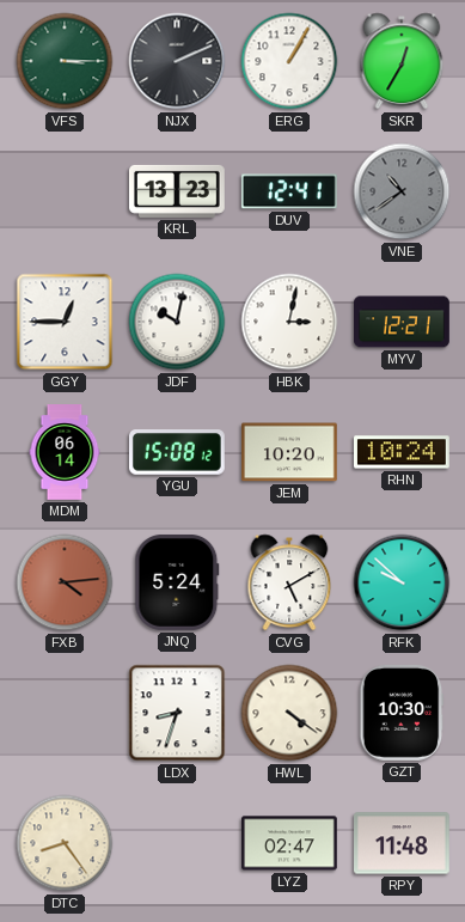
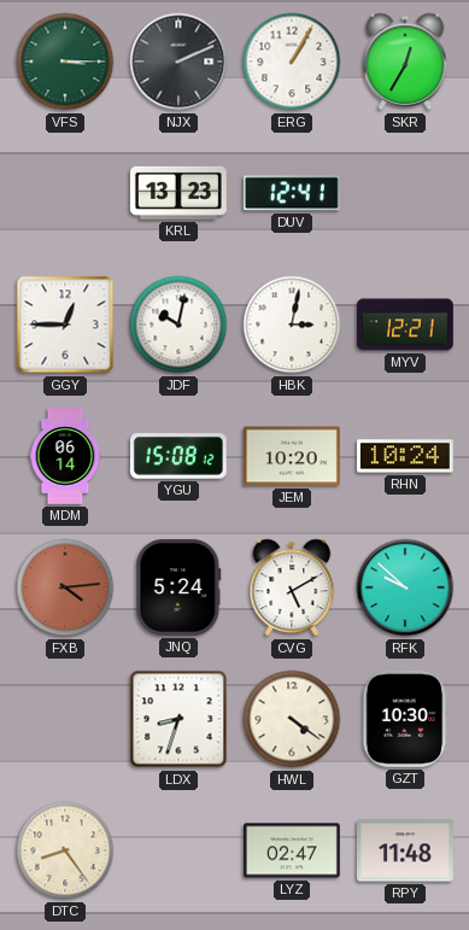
VNE: 10:39 -> none (402, 191)
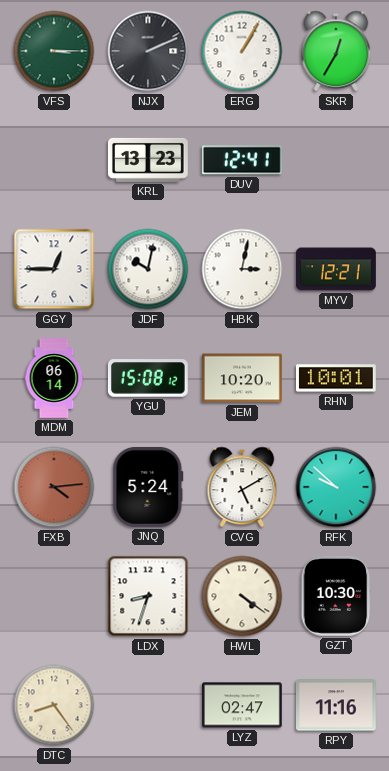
RHN: 10:24 -> 10:01 (337, 378)
RPY: 11:48 -> 11:16 (337, 705)
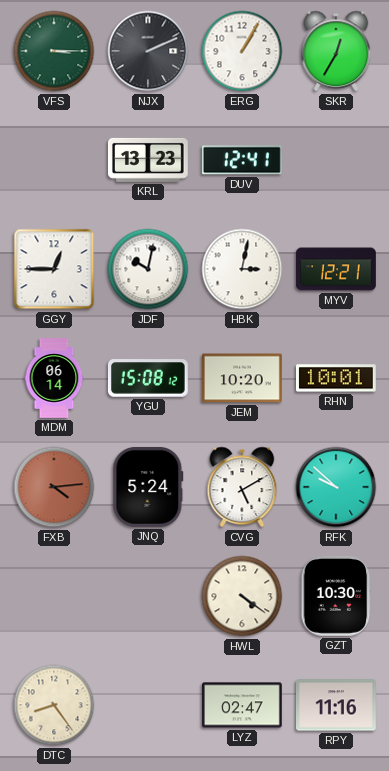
LDX: 8:33 -> none (148, 596)
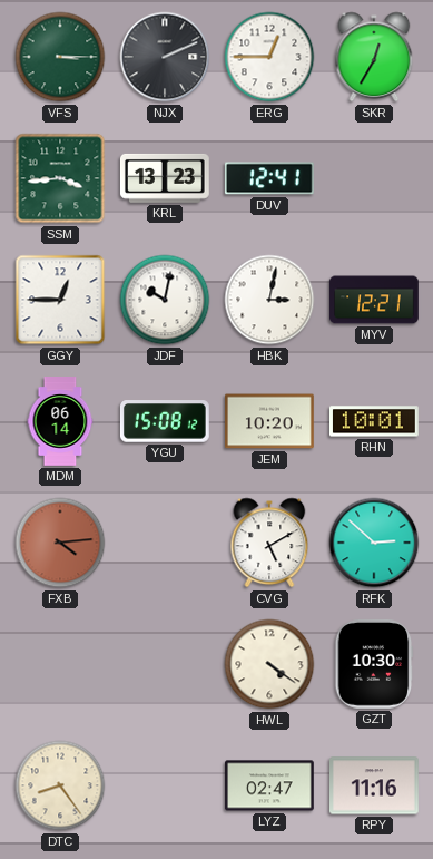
ERG: 1:05 -> 12:45 (269, 57)
SSM: none -> 3:44 (60, 178)
JNQ: 5:24 -> none (148, 487)
RFK: 9:52 -> 2:52 (374, 543)
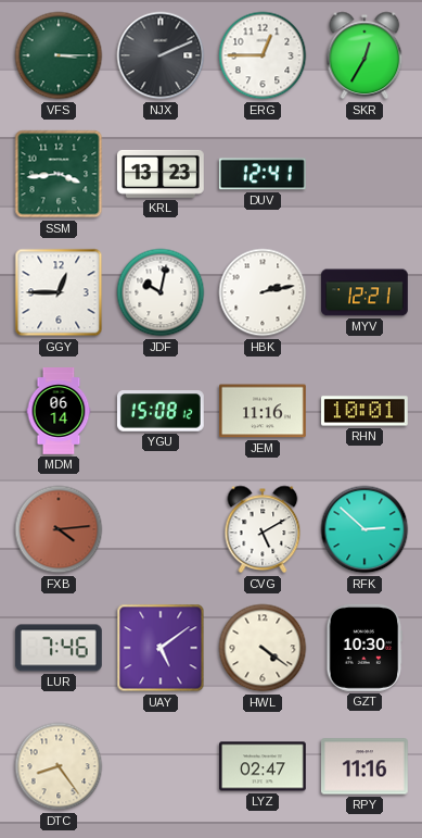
HBK: 3:02 -> 2:13 (263, 292)
JEM: 10:20 -> 11:16 (264, 411)
LUR: none -> 7:46 (59, 648)
UAY: none -> 5:09 (161, 648)
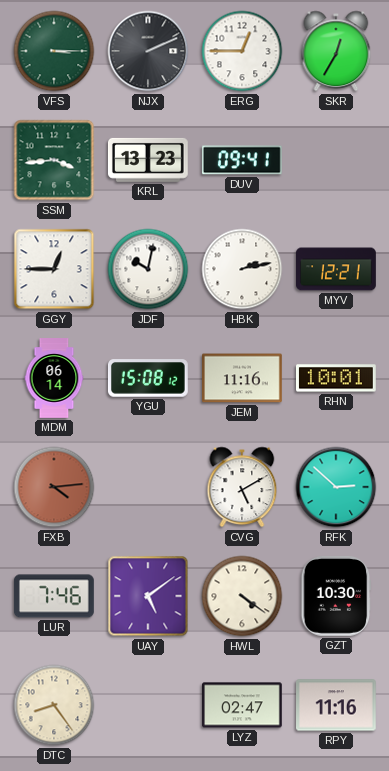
DUV: 12:41 -> 09:41 (242, 160)
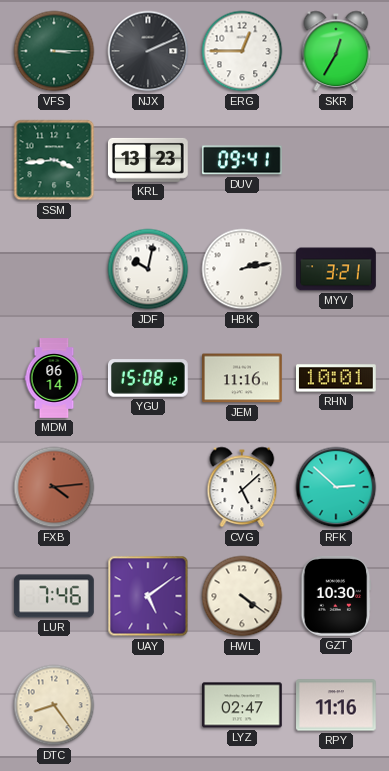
GGY: 12:45 -> none (54, 269)
MYV: 12:21 -> 3:21 (337, 269)
CVG: 5:10 -> 5:08 (242, 487)
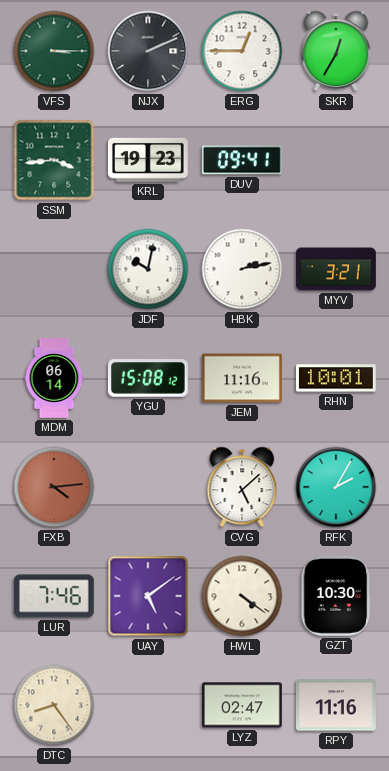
KRL: 13:23 -> 19:23 (148, 160)
RFK: 2:52 -> 2:05 (336, 487)
